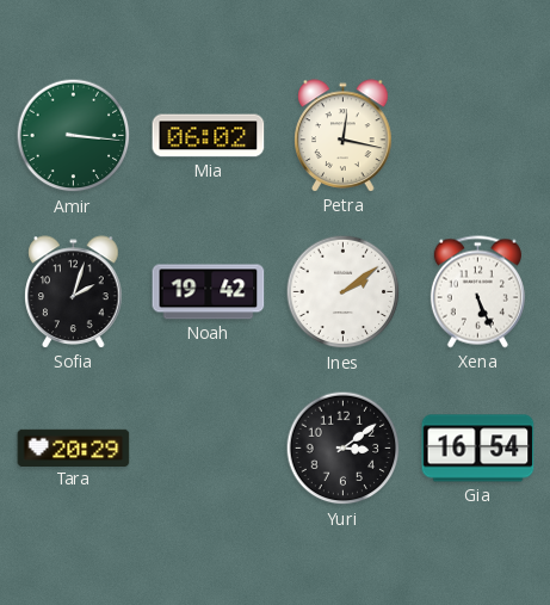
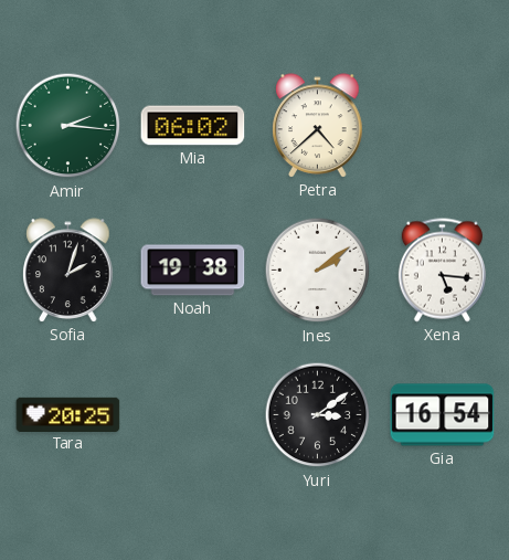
Amir: 3:16 -> 2:16 (68, 126)
Petra: 12:17 -> 4:38 (318, 126)
Noah: 19:42 -> 19:38 (193, 271)
Xena: 5:26 -> 5:16 (442, 271)
Tara: 20:29 -> 20:25 (68, 414)
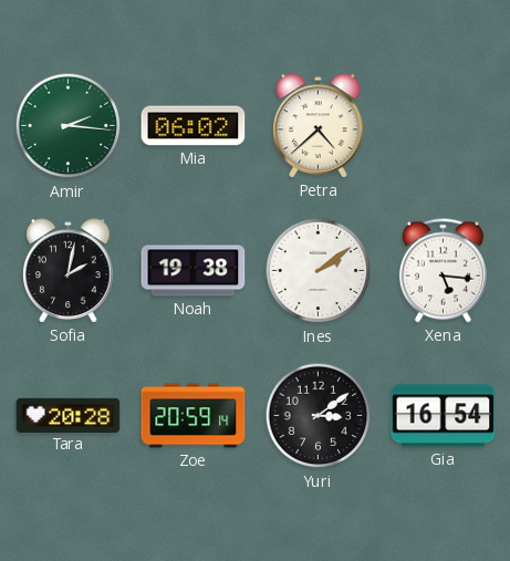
Sofia: 2:03 -> 2:02 (69, 271)
Tara: 20:25 -> 20:28 (69, 415)
Zoe: none -> 20:59 (194, 416)
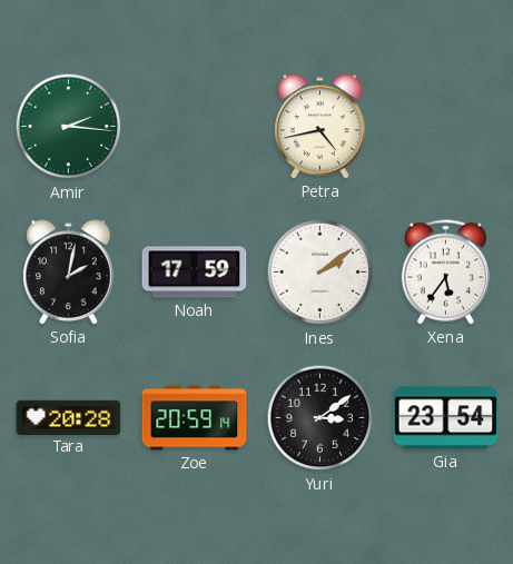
Mia: 06:02 -> none (194, 126)
Petra: 4:38 -> 4:43 (320, 127)
Noah: 19:38 -> 17:59 (195, 273)
Xena: 5:16 -> 5:36 (445, 273)
Gia: 16:54 -> 23:54 (446, 418)
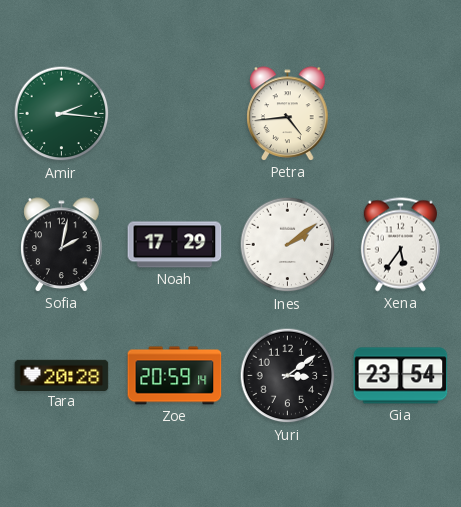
Petra: 4:43 -> 4:44 (288, 114)
Noah: 17:59 -> 17:29 (175, 245)
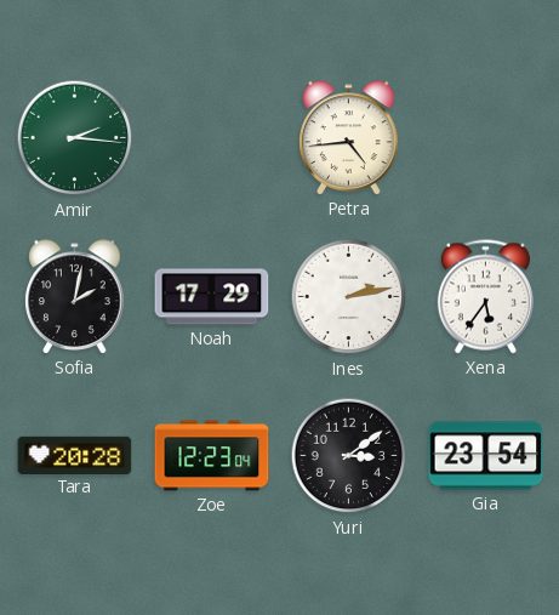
Ines: 2:09 -> 2:13 (349, 297)
Zoe: 20:59 -> 12:23 (212, 456)
